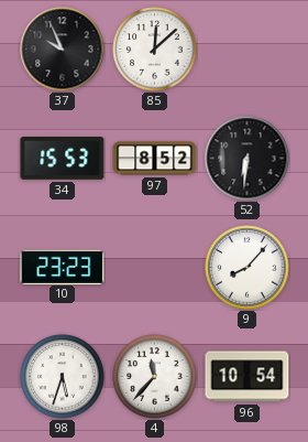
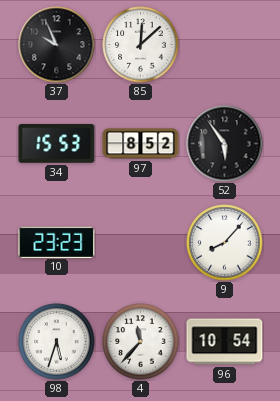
52: 6:31 -> 5:54 (225, 144)
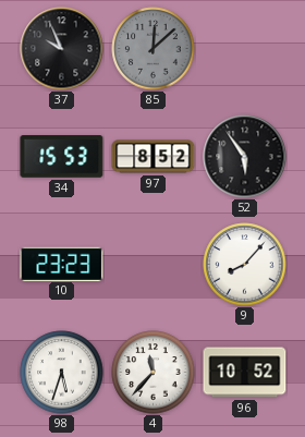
85 dial: white -> grey (154, 49)
96: 10:54 -> 10:52 (245, 373)
